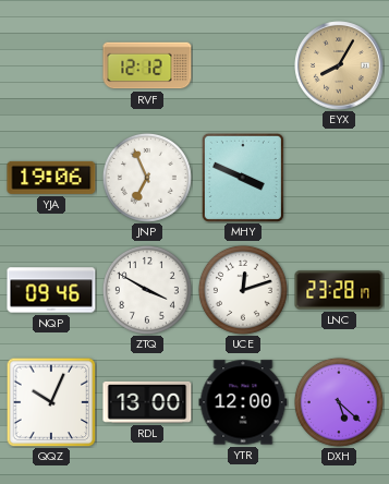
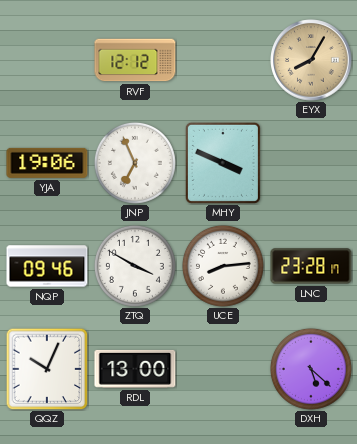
UCE: 12:12 -> 8:14 (223, 266)
YTR: 12:00 -> none (243, 402)
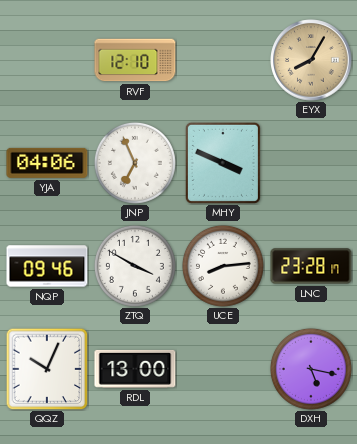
RVF: 12:12 -> 12:10 (135, 60)
YJA: 19:06 -> 04:06 (47, 163)
DXH: 5:22 -> 5:17 (311, 369)
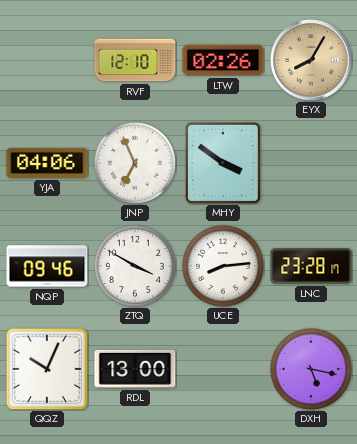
LTW: none -> 02:26 (223, 60)
MHY: 3:49 -> 3:51 (223, 163)
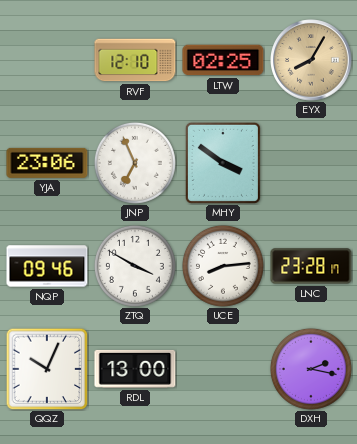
LTW: 02:26 -> 02:25 (223, 60)
YJA: 04:06 -> 23:06 (47, 163)
DXH: 5:17 -> 2:17 (311, 369)
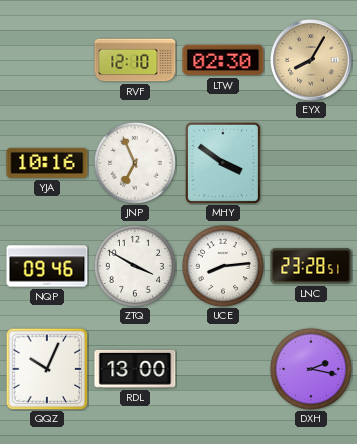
LTW: 02:25 -> 02:30 (223, 60)
YJA: 23:06 -> 10:16 (47, 163)
LNC: 23:28:17 -> 23:28:51 (311, 266)
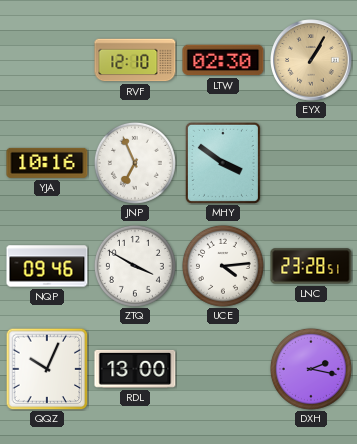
EYX: 8:05 -> 1:05 (311, 60)
UCE: 8:14 -> 4:14 (223, 266)
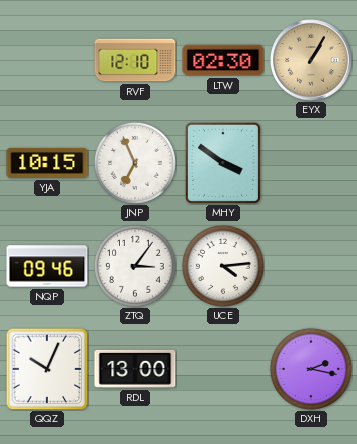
YJA: 10:16 -> 10:15 (47, 163)
ZTQ: 3:50 -> 3:06 (135, 266)
LNC: 23:28 -> none (311, 266)
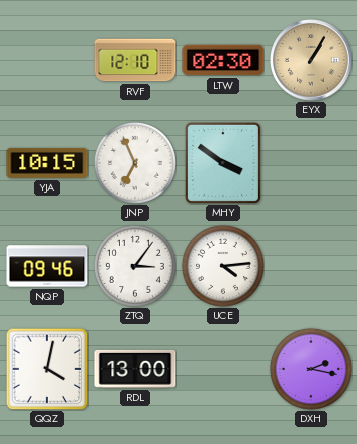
QQZ: 10:04 -> 4:02 (47, 369)
